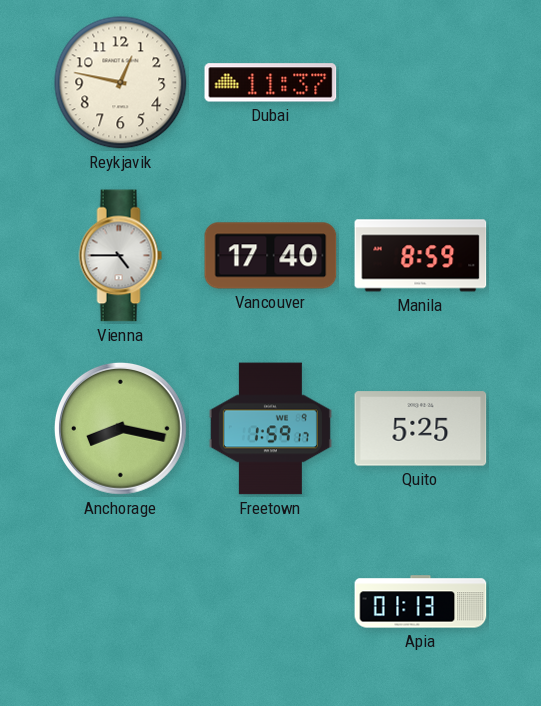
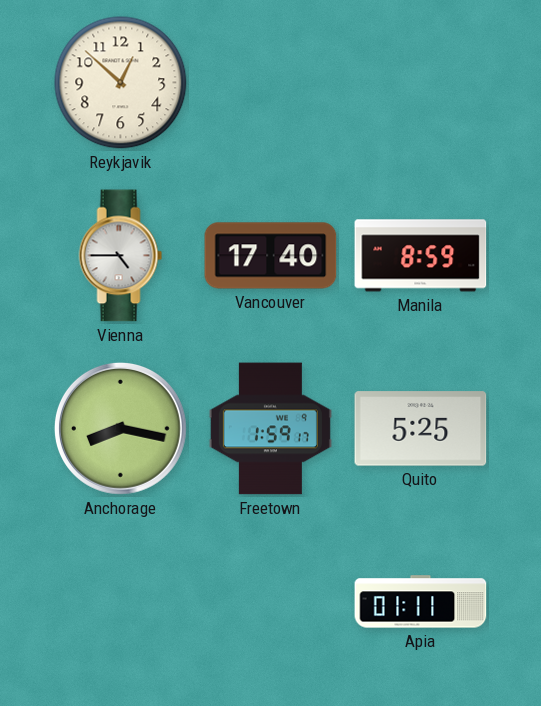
Reykjavik: 12:47 -> 12:52 (121, 83)
Dubai: 11:37 -> none (271, 83)
Apia: 01:13 -> 01:11 (421, 602)
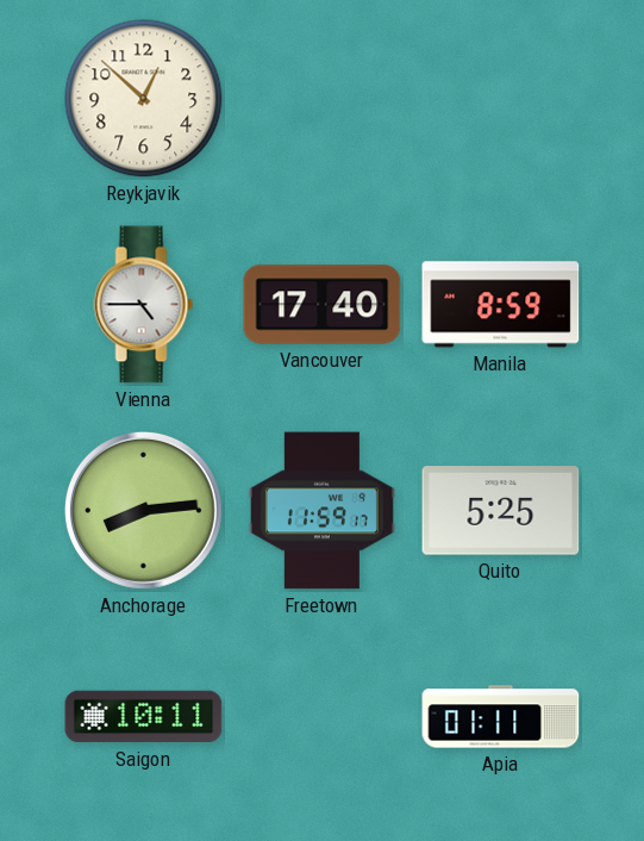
Anchorage: 8:17 -> 8:14 (143, 510)
Freetown: 1:59 -> 11:59 (321, 511)
Saigon: none -> 10:11 (144, 717)
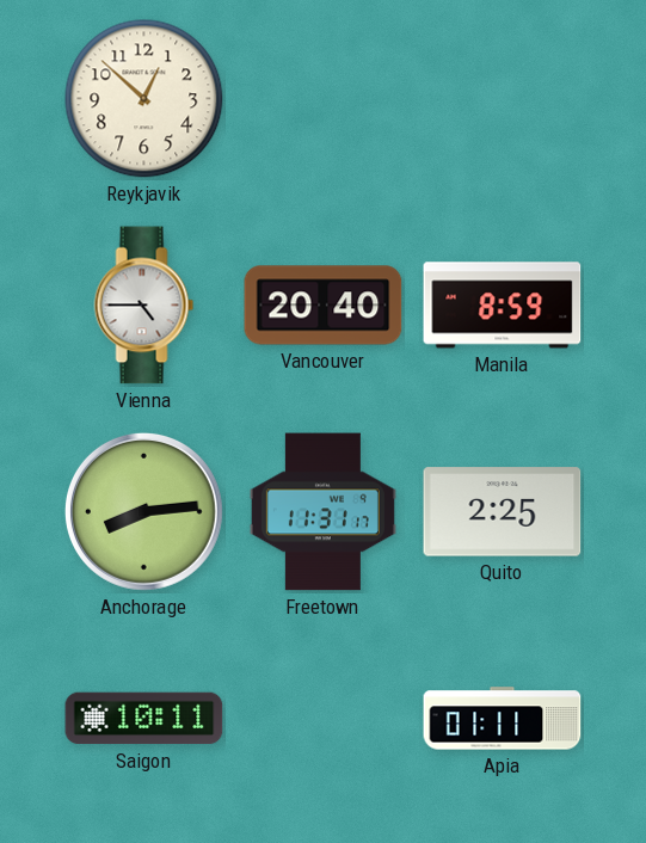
Vancouver: 17:40 -> 20:40 (324, 306)
Freetown: 11:59 -> 11:31 (322, 512)
Quito: 5:25 -> 2:25 (503, 512)
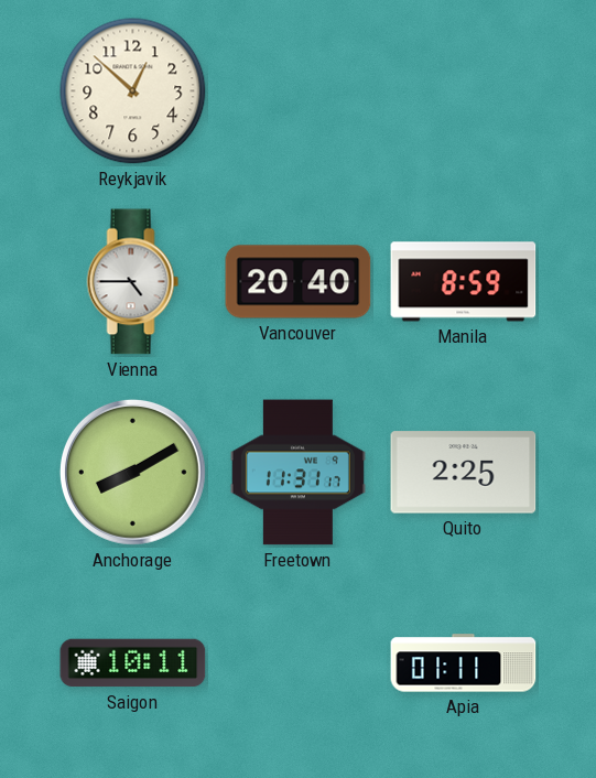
Anchorage: 8:14 -> 8:10 (132, 472)
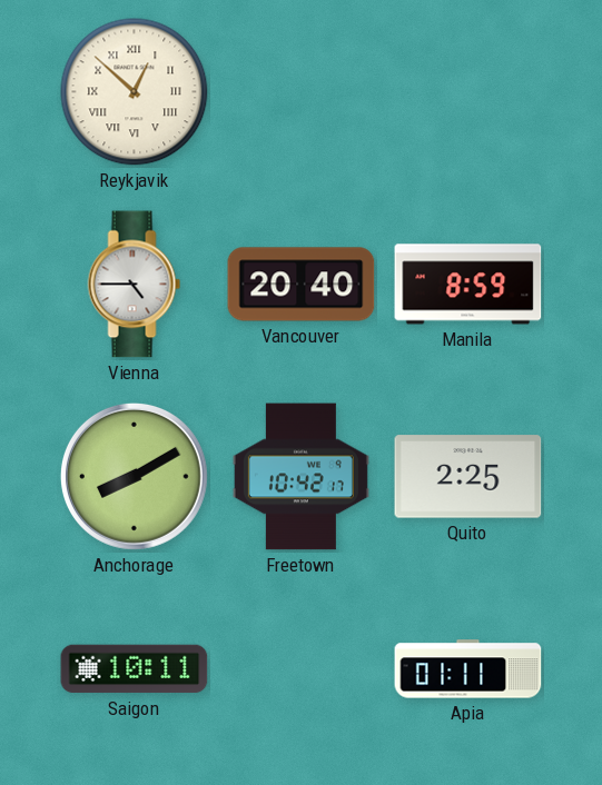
Reykjavik numerals: Arabic -> Roman (135, 92)
Freetown: 11:31 -> 10:42 (300, 477)
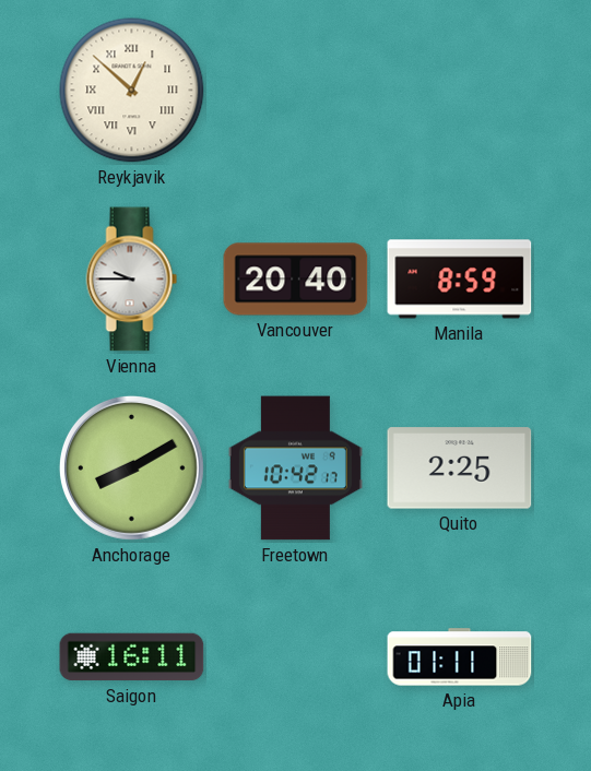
Vienna: 4:45 -> 9:45 (132, 280)
Saigon: 10:11 -> 16:11 (132, 657)
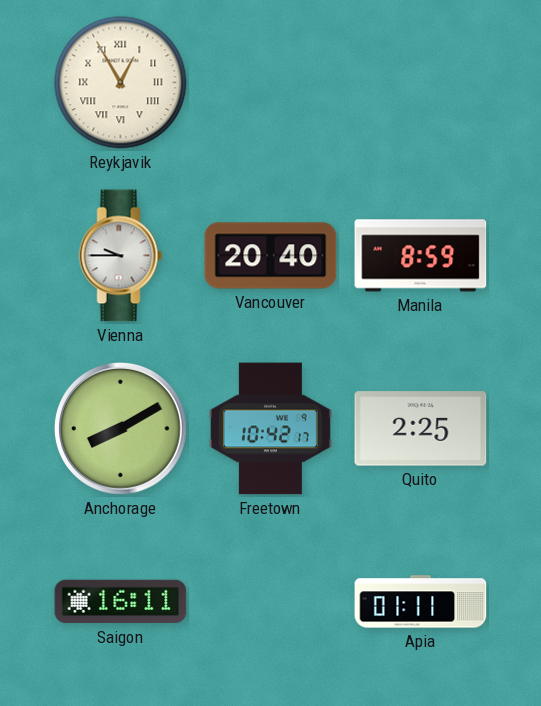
Reykjavik: 12:52 -> 12:55 (121, 83)
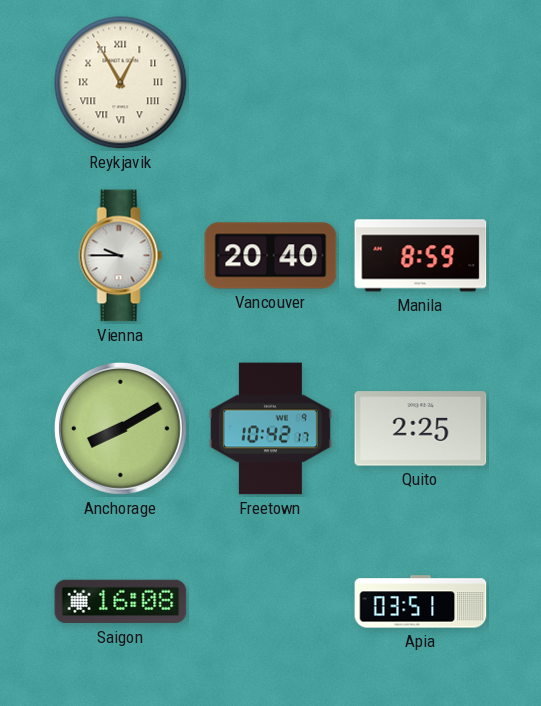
Saigon: 16:11 -> 16:08 (121, 602)
Apia: 01:11 -> 03:51 (421, 602)
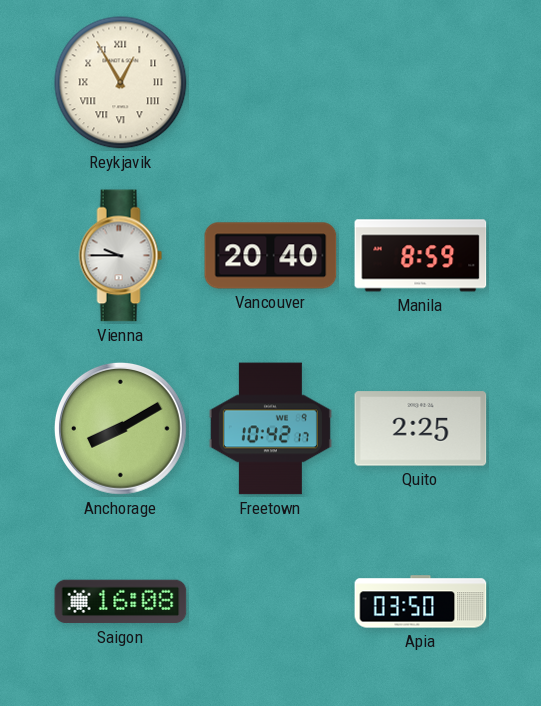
Apia: 03:51 -> 03:50 (421, 602)
